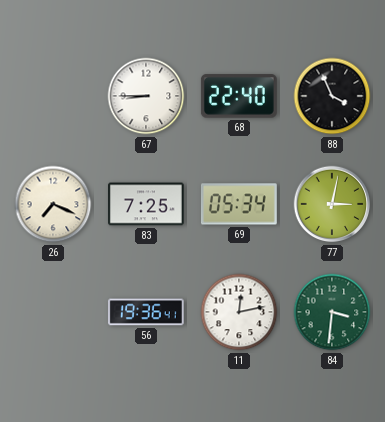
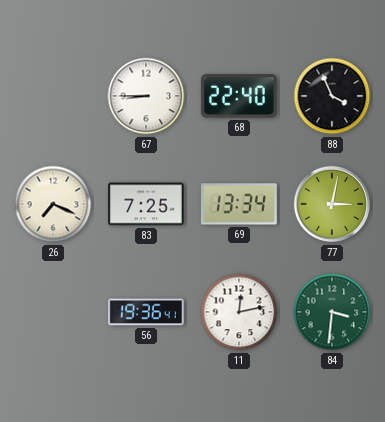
69: 05:34 -> 13:34 (239, 204)
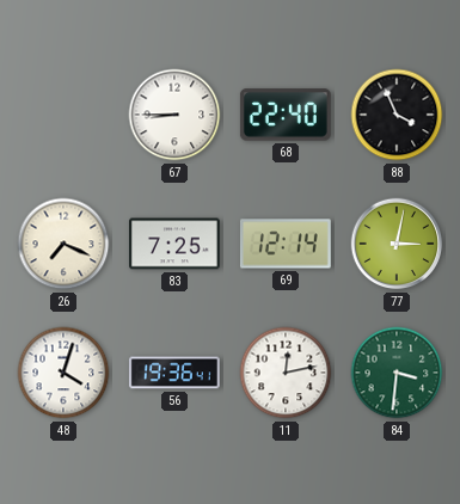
69: 13:34 -> 12:14 (286, 244)
48: none -> 4:03 (63, 373)
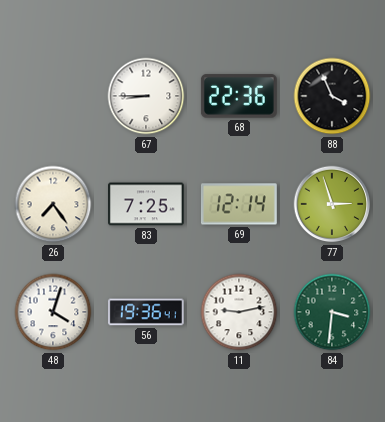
68: 22:40 -> 22:36 (239, 96)
26: 7:19 -> 7:24 (53, 204)
77: 3:02 -> 2:57 (332, 204)
11: 12:13 -> 9:13 (239, 312)
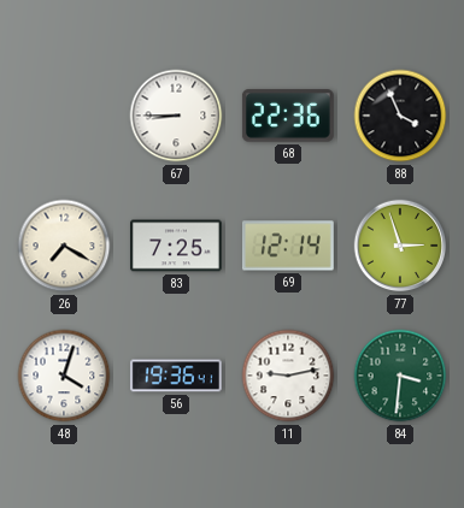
26: 7:24 -> 7:20 (64, 246)
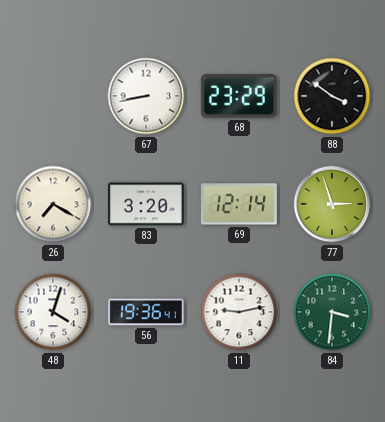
67: 8:45 -> 8:43 (146, 96)
68: 22:36 -> 23:29 (239, 96)
88: 3:56 -> 3:51 (332, 96)
83: 7:25 -> 3:20 (147, 204)
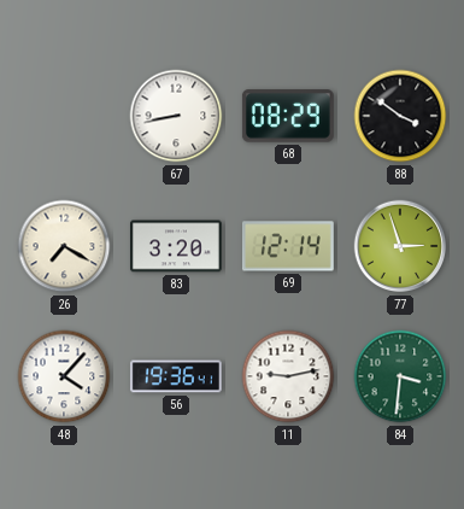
68: 23:29 -> 08:29 (288, 116)
48: 4:03 -> 4:07 (64, 376)
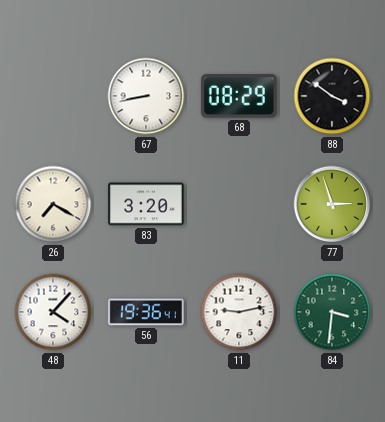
69: 12:14 -> none (288, 246)
